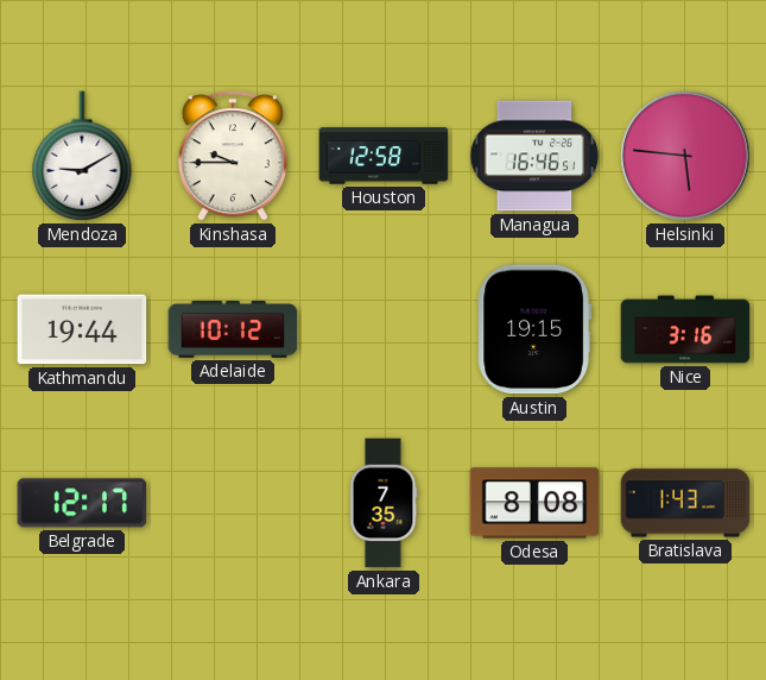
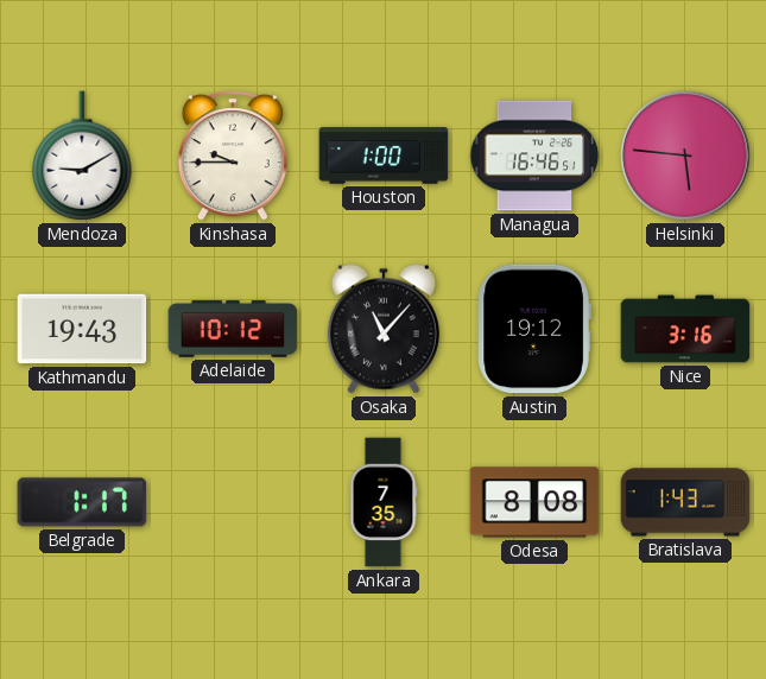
Houston: 12:58 -> 1:00 (384, 156)
Kathmandu: 19:44 -> 19:43 (82, 329)
Osaka: none -> 11:07 (384, 329)
Austin: 19:15 -> 19:12 (534, 329)
Belgrade: 12:17 -> 1:17 (82, 502)
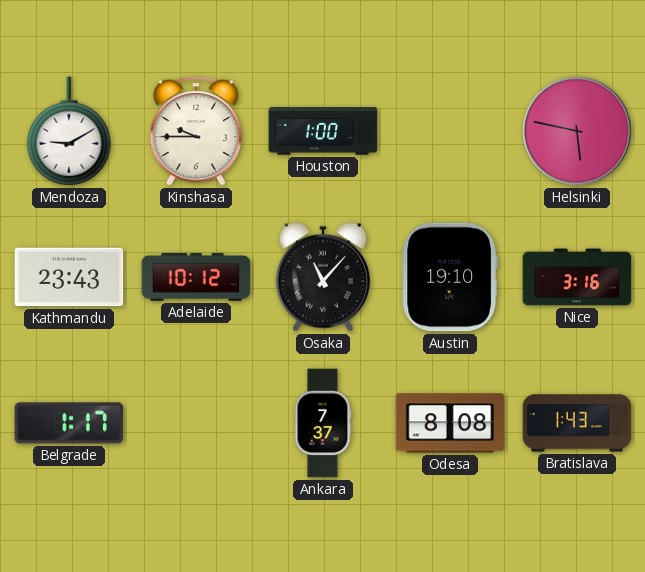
Managua: 16:46 -> none (534, 156)
Helsinki: 5:46 -> 5:47 (577, 131)
Kathmandu: 19:43 -> 23:43 (69, 277)
Austin: 19:12 -> 19:10 (450, 277)
Ankara: 7:35 -> 7:37 (323, 423)
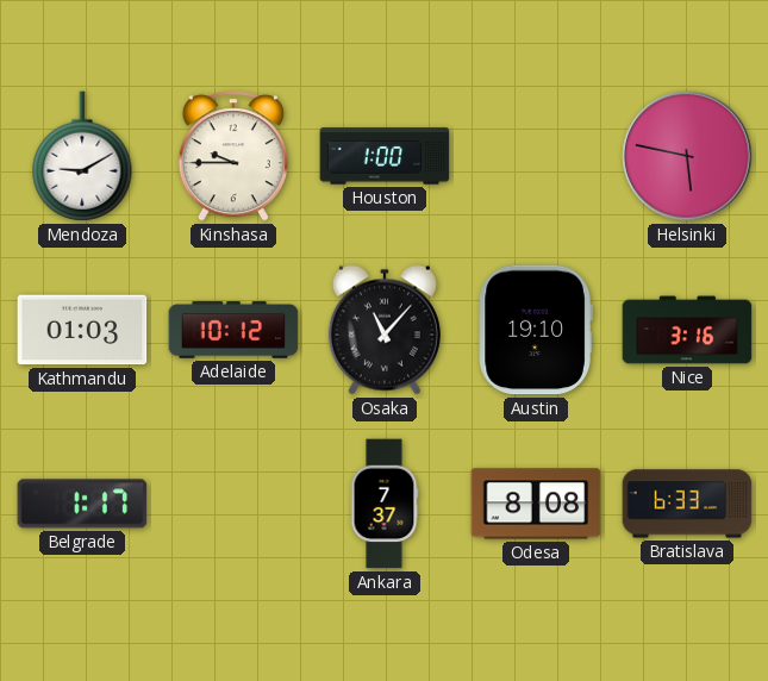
Kathmandu: 23:43 -> 01:03 (82, 330)
Bratislava: 1:43 -> 6:33 (687, 504)
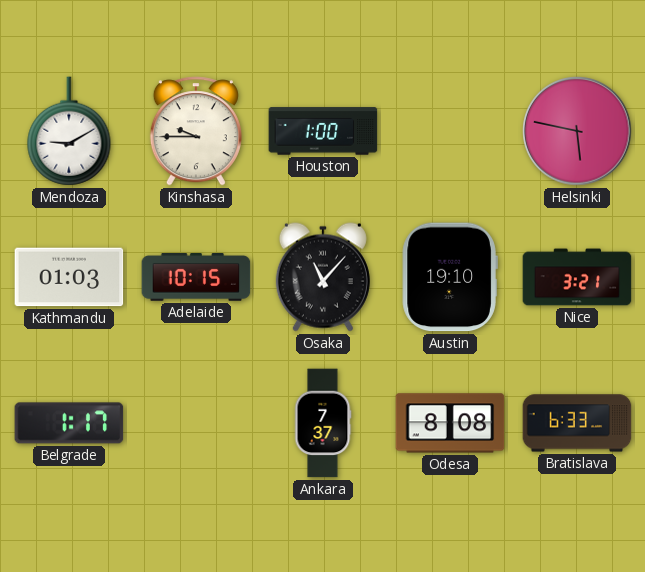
Adelaide: 10:12 -> 10:15 (196, 277)
Nice: 3:16 -> 3:21 (577, 277)
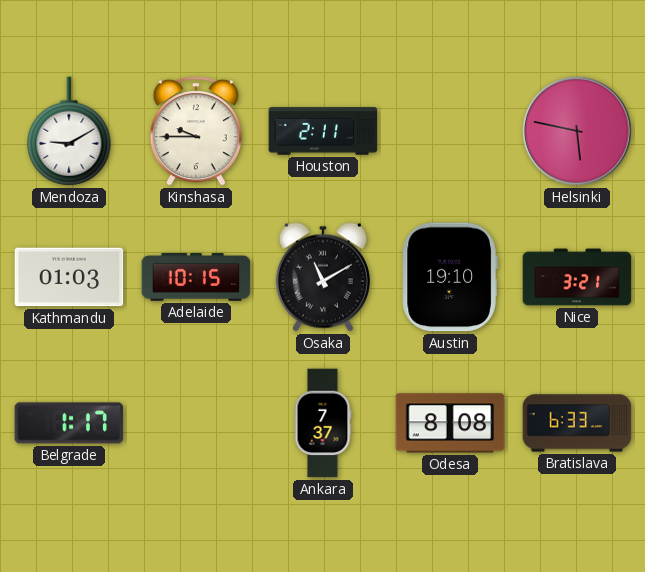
Houston: 1:00 -> 2:11 (323, 131)
Osaka: 11:07 -> 11:10 (323, 277)
